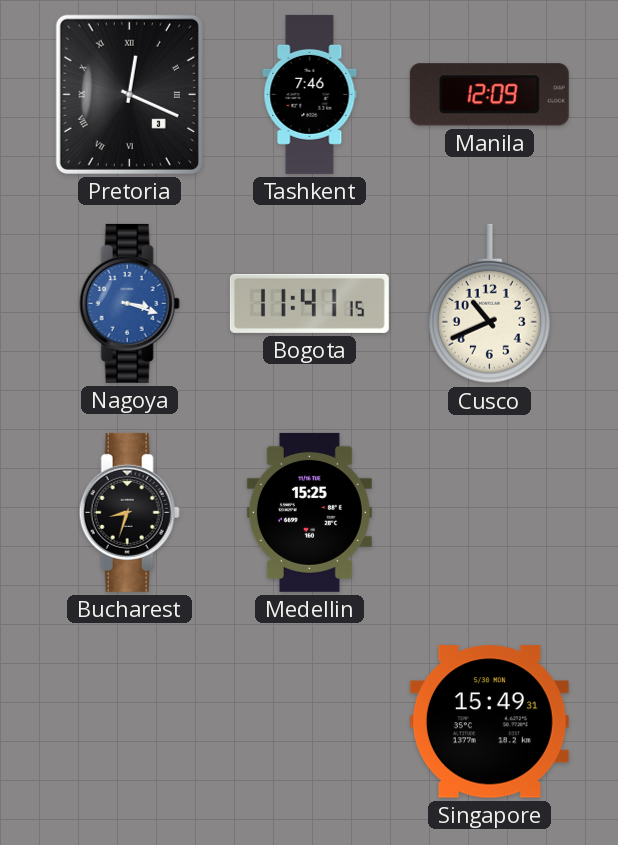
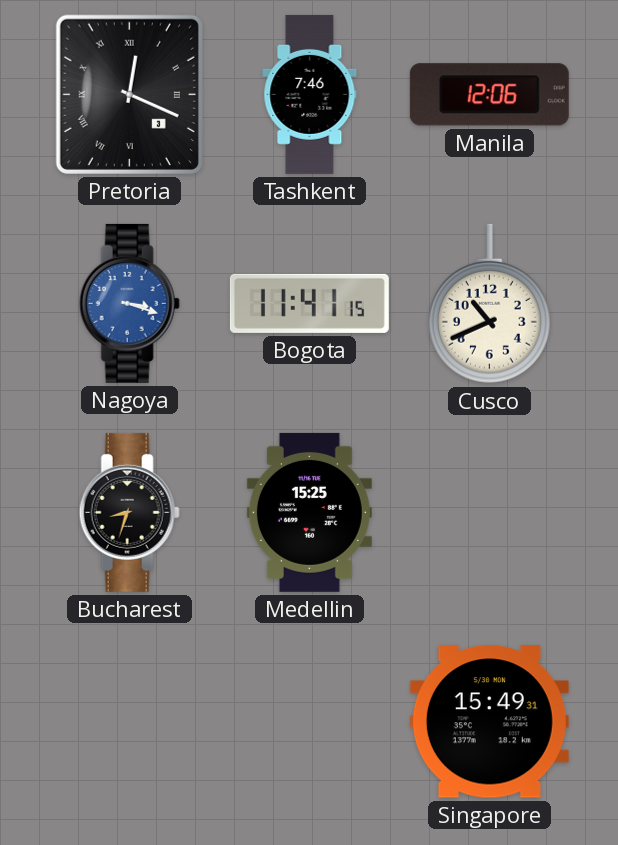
Manila: 12:09 -> 12:06 (489, 95)
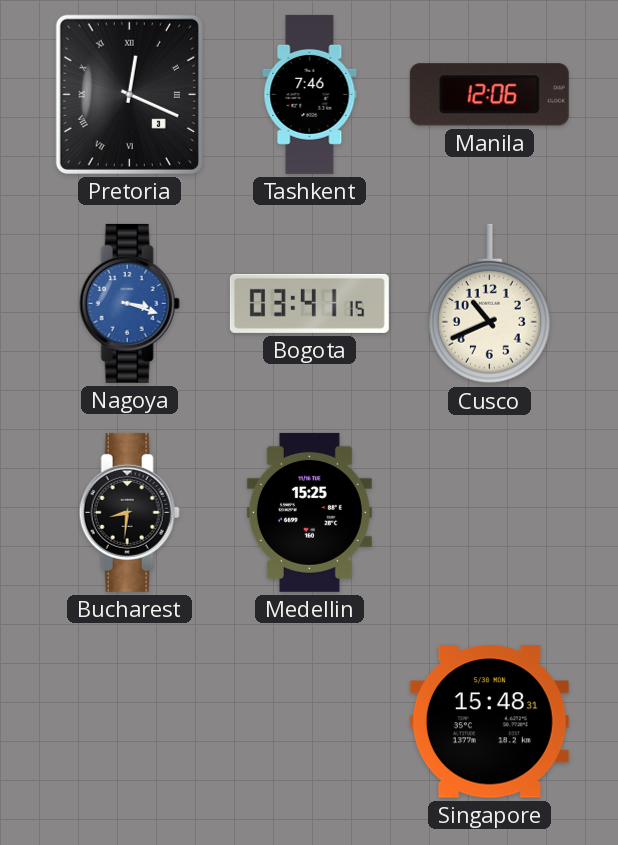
Bogota: 11:41 -> 03:41 (309, 303)
Bucharest: 8:33 -> 8:31 (129, 512)
Singapore: 15:49 -> 15:48 (489, 722)
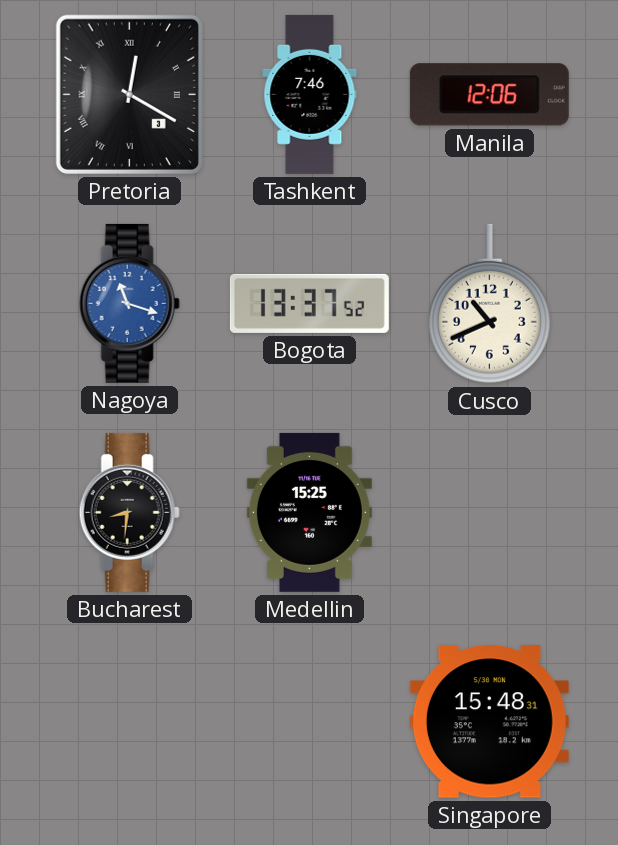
Pretoria: 12:19 -> 12:20 (129, 94)
Nagoya: 3:18 -> 11:18 (129, 303)
Bogota: 03:41 -> 13:37 (309, 303)
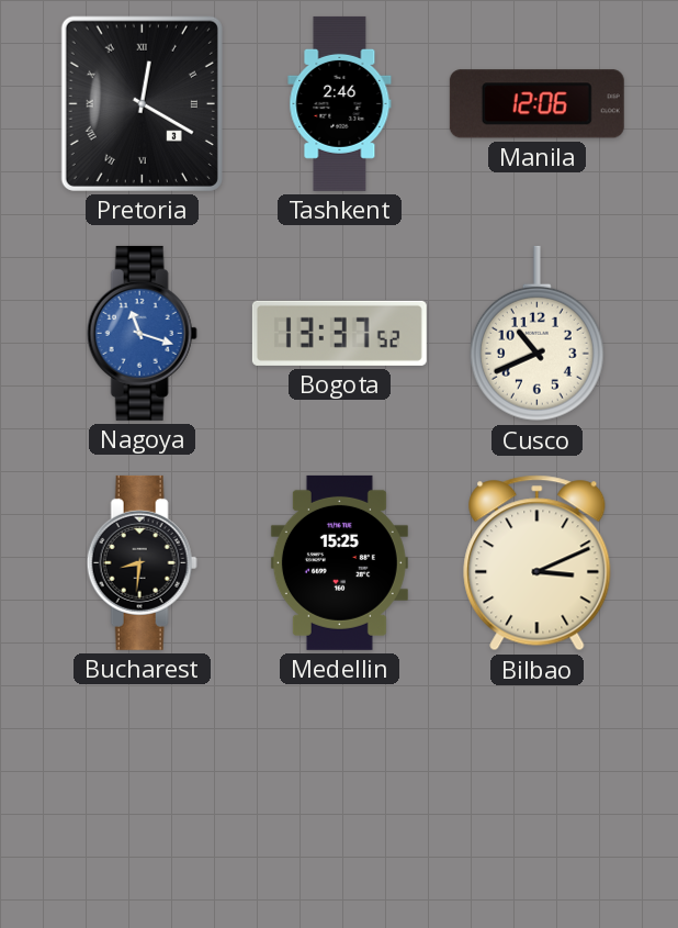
Tashkent: 7:46 -> 2:46 (340, 103)
Bilbao: none -> 3:11 (538, 563)
Singapore: 15:48 -> none (489, 722)
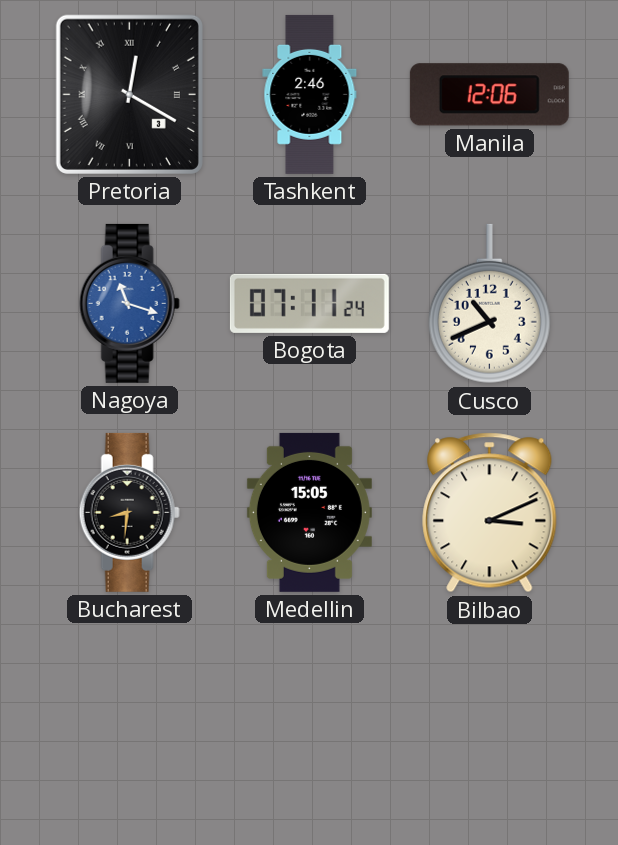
Bogota: 13:37 -> 07:11 (309, 303)
Medellin: 15:25 -> 15:05 (309, 512)
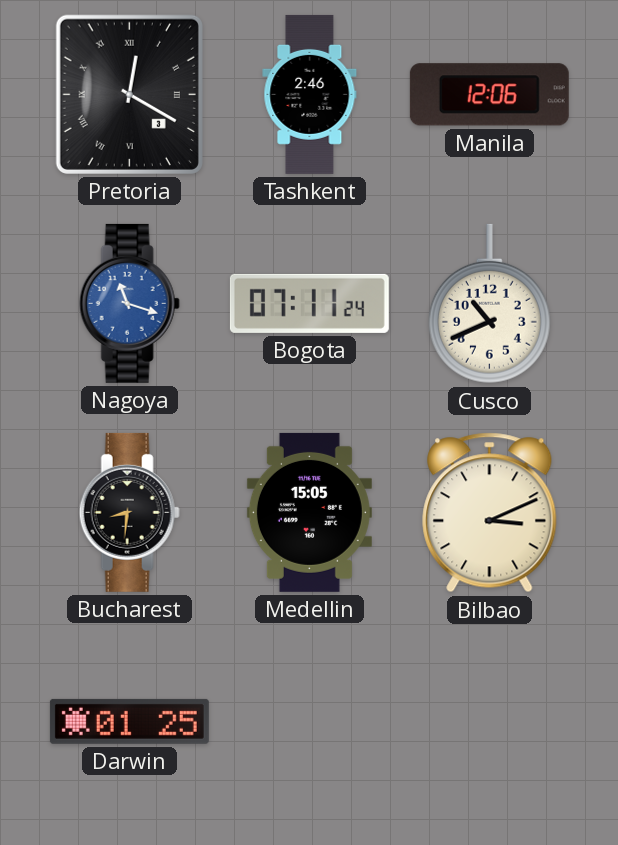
Darwin: none -> 01:25 (129, 721)
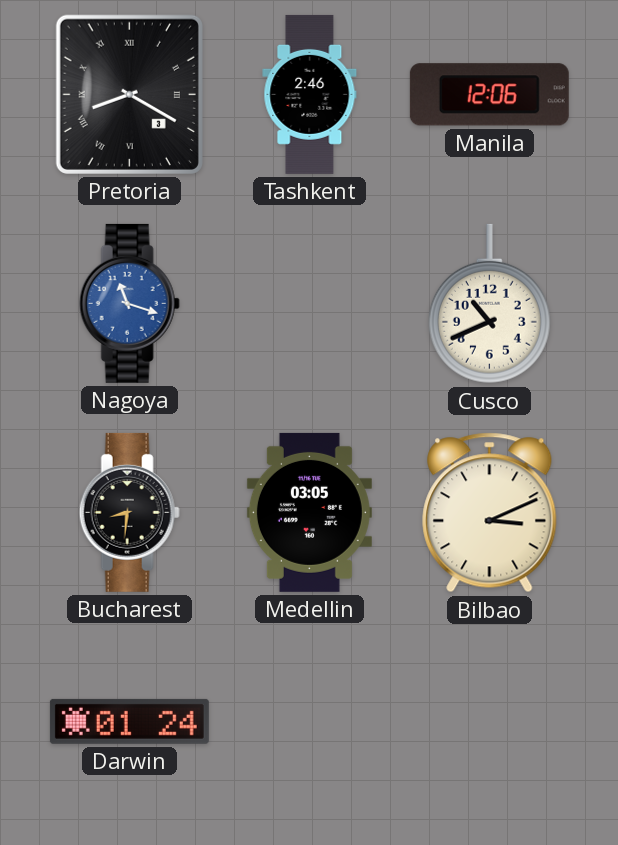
Pretoria: 12:20 -> 8:20 (129, 94)
Bogota: 07:11 -> none (309, 303)
Medellin: 15:05 -> 03:05 (309, 512)
Darwin: 01:25 -> 01:24 (129, 721)
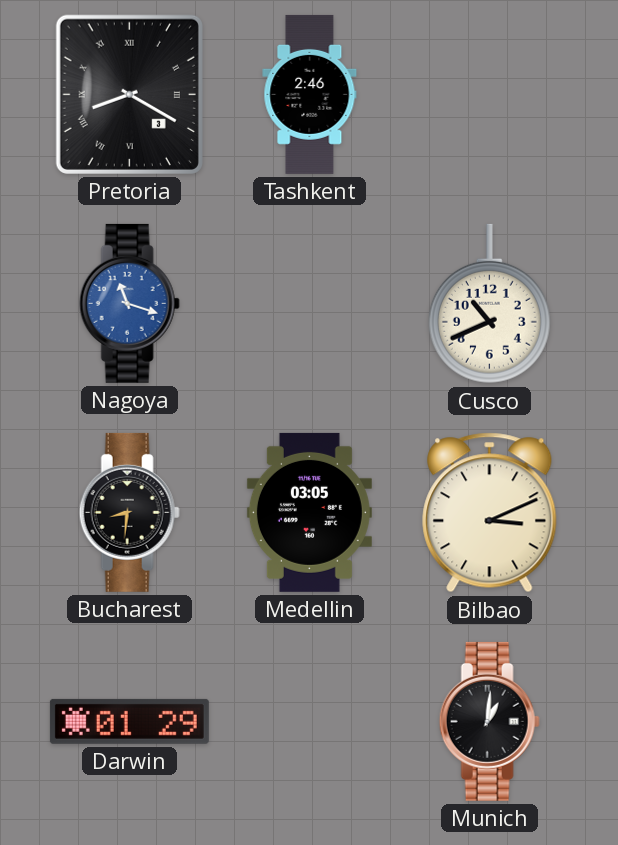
Manila: 12:06 -> none (489, 95)
Darwin: 01:24 -> 01:29 (129, 721)
Munich: none -> 1:01 (489, 721)
